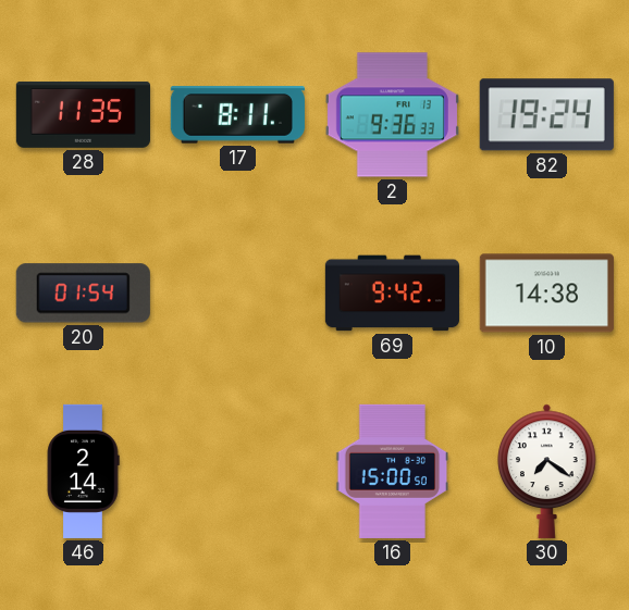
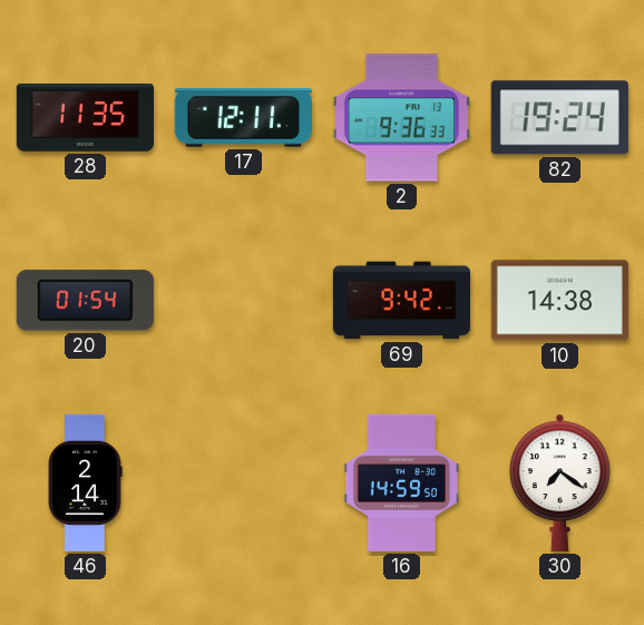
17: 8:11 -> 12:11 (243, 118)
16: 15:00 -> 14:59 (402, 482)
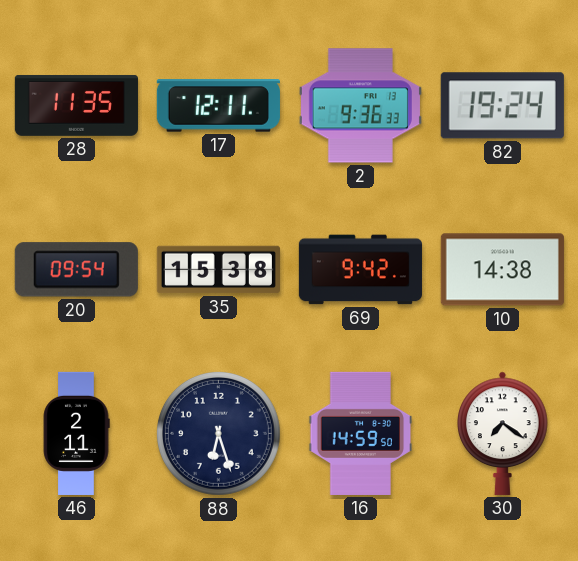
20: 01:54 -> 09:54 (76, 270)
35: none -> 15:38 (218, 270)
46: 2:14 -> 2:11 (76, 433)
88: none -> 6:27 (218, 433)
